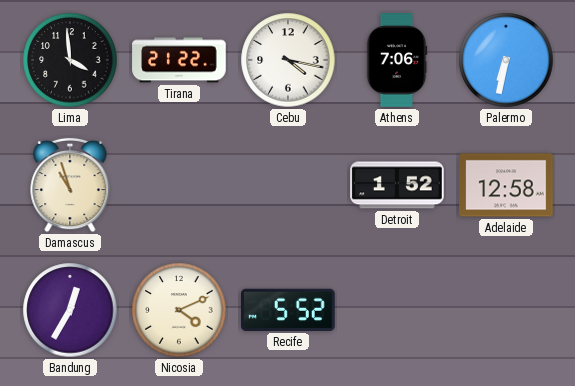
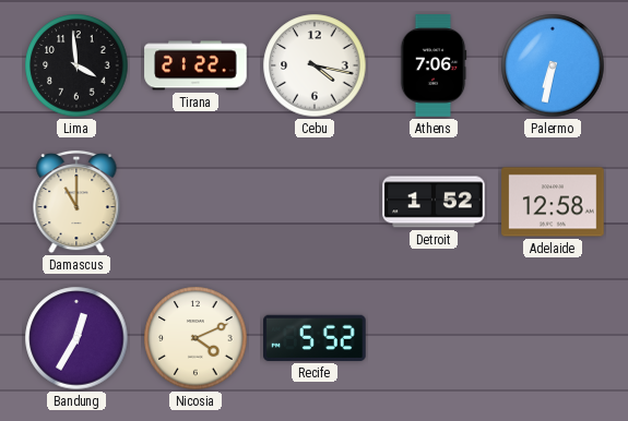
Damascus: 10:57 -> 11:00 (76, 202)
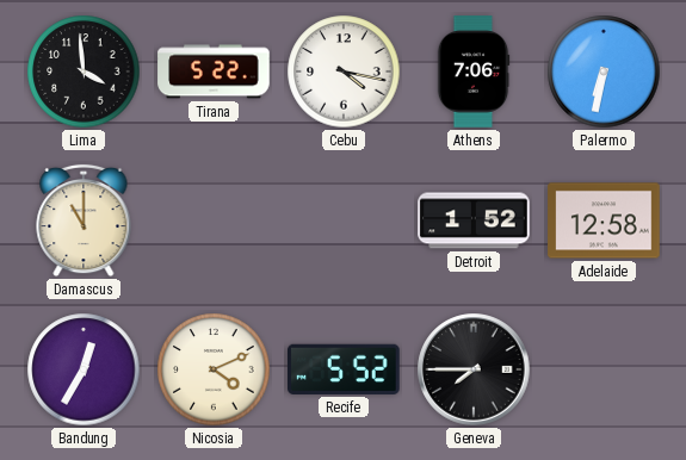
Tirana: 21:22 -> 5:22 (214, 72)
Geneva: none -> 7:45 (474, 369)
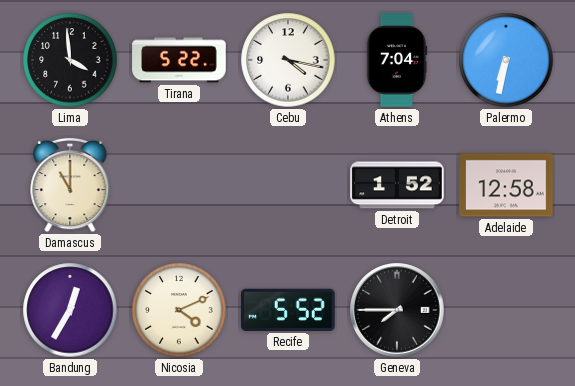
Athens: 7:06 -> 7:04 (397, 60)
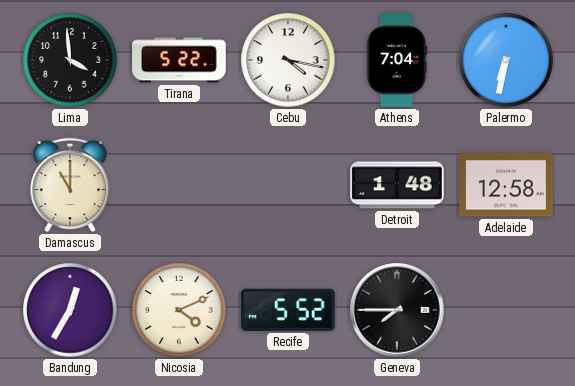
Detroit: 1:52 -> 1:48 (397, 185)
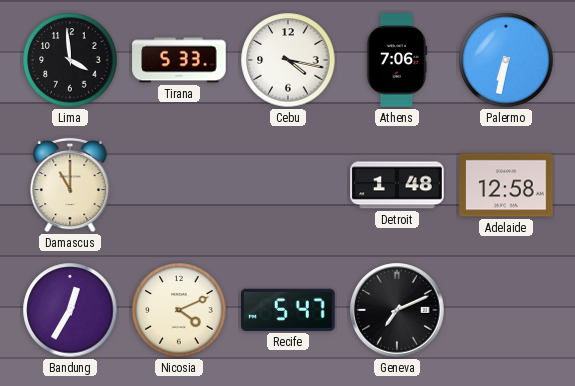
Tirana: 5:22 -> 5:33 (179, 60)
Athens: 7:04 -> 7:06 (397, 60)
Recife: 5:52 -> 5:47 (289, 310)
Geneva: 7:45 -> 7:11 (397, 310)
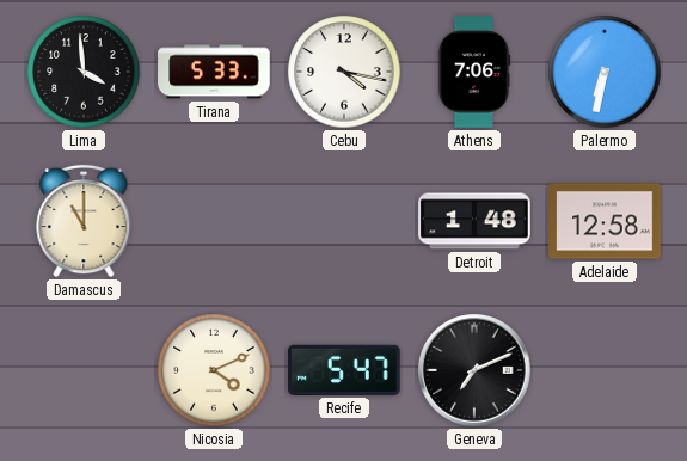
Bandung: 12:35 -> none (70, 310)
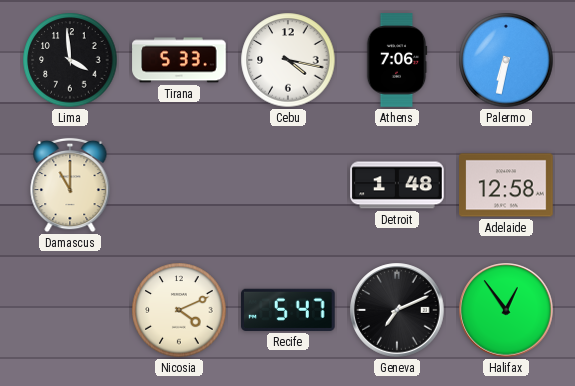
Halifax: none -> 12:54 (506, 310)
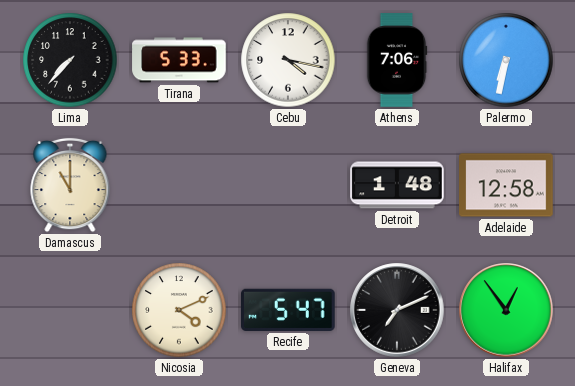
Lima: 3:59 -> 7:37 (70, 60)
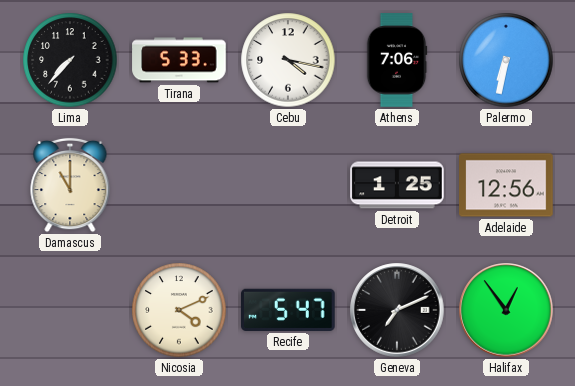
Detroit: 1:48 -> 1:25 (397, 185)
Adelaide: 12:58 -> 12:56 (506, 185)
